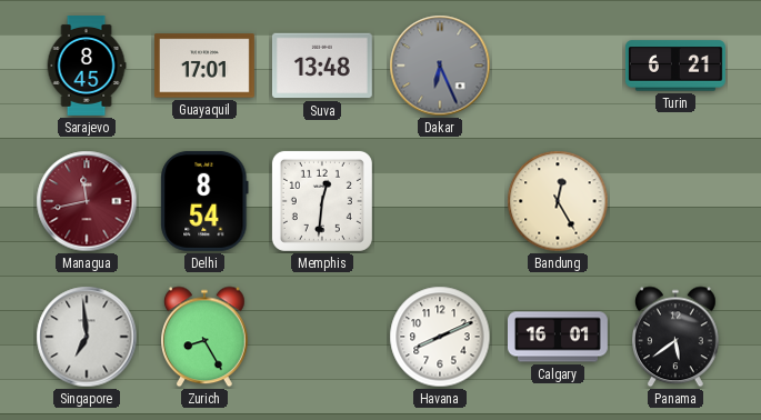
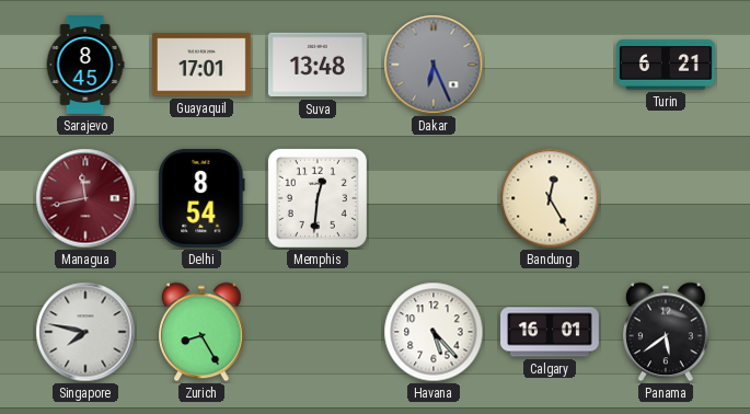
Singapore: 6:59 -> 7:47 (85, 332)
Havana: 8:11 -> 5:23 (434, 332)
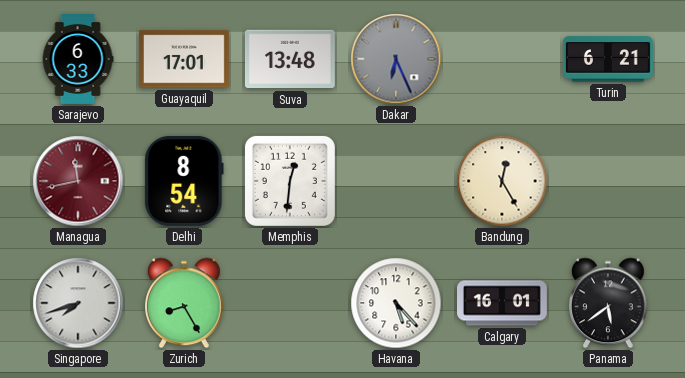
Sarajevo: 8:45 -> 6:33 (78, 60)
Singapore: 7:47 -> 7:42 (78, 303)
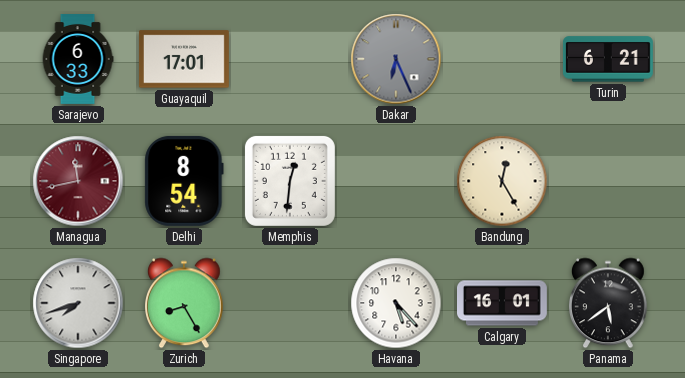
Suva: 13:48 -> none (290, 59)
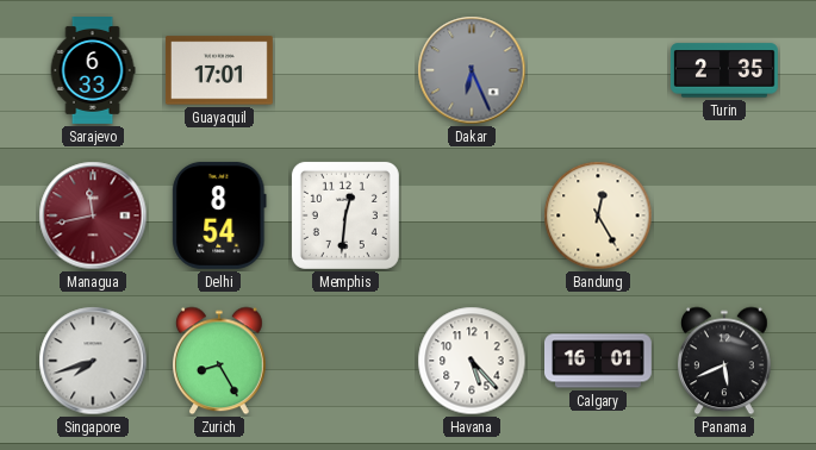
Turin: 6:21 -> 2:35 (724, 70)
Panama: 5:39 -> 5:41 (725, 361)
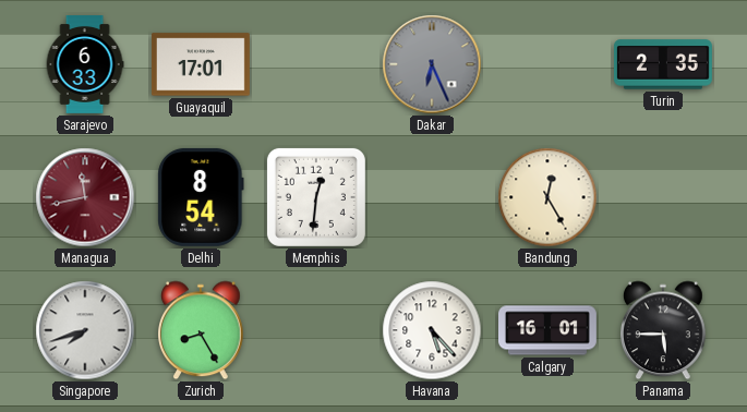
Panama: 5:41 -> 5:45 (664, 330)
